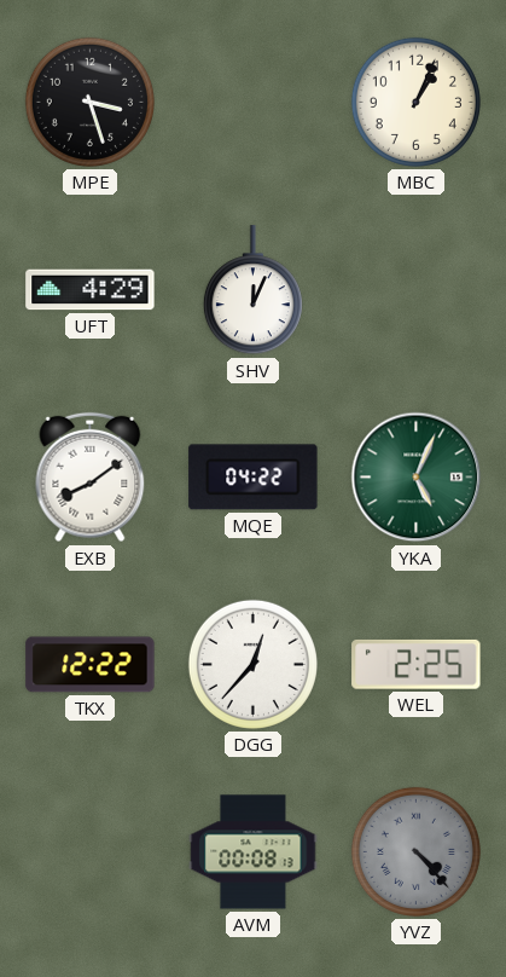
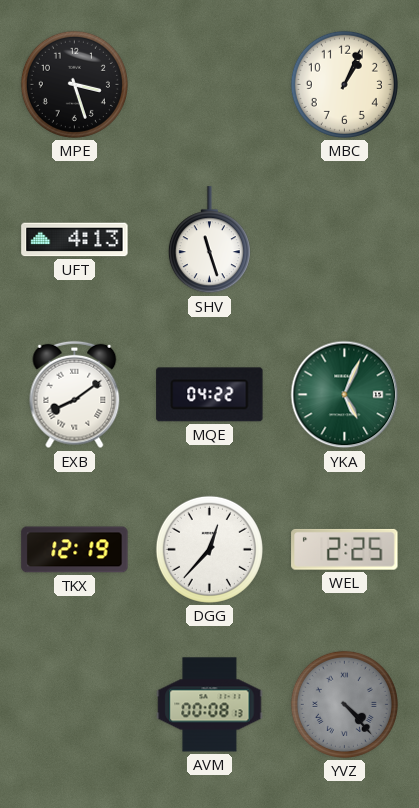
UFT: 4:29 -> 4:13 (75, 240)
SHV: 12:04 -> 11:27 (209, 240)
TKX: 12:22 -> 12:19 (75, 550)
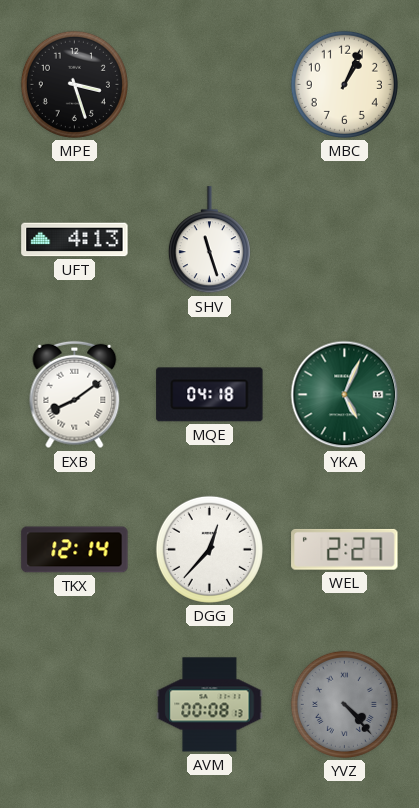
MQE: 04:22 -> 04:18 (210, 395)
TKX: 12:19 -> 12:14 (75, 550)
WEL: 2:25 -> 2:27 (345, 549)
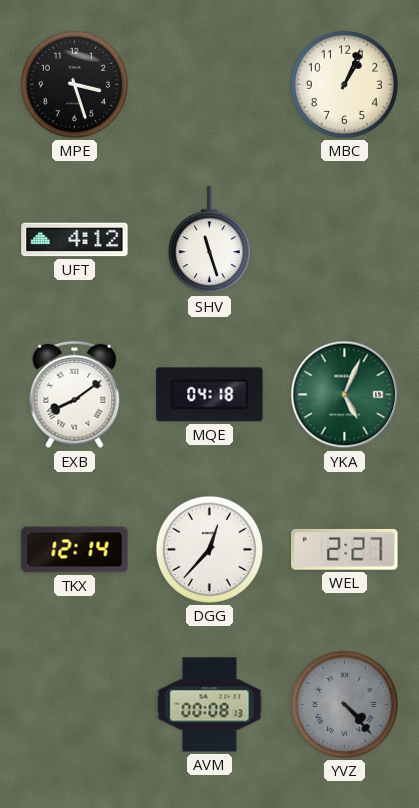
UFT: 4:13 -> 4:12 (75, 240)
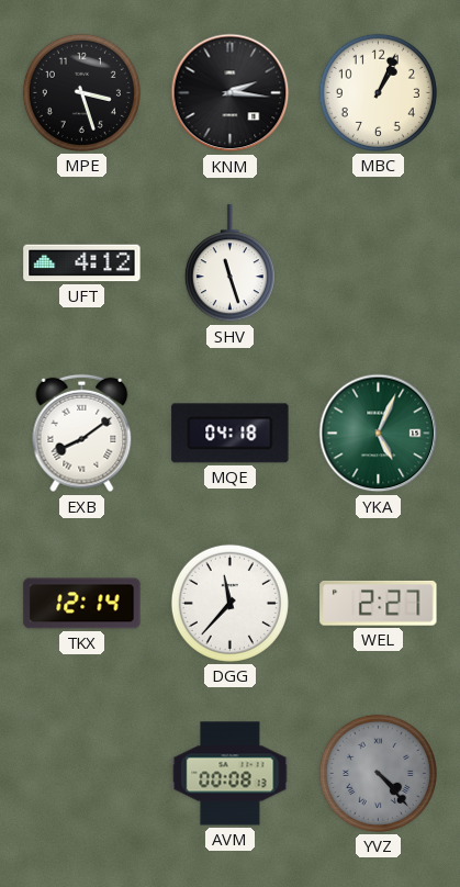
KNM: none -> 2:16 (231, 93)
DGG: 12:37 -> 11:37 (229, 603)
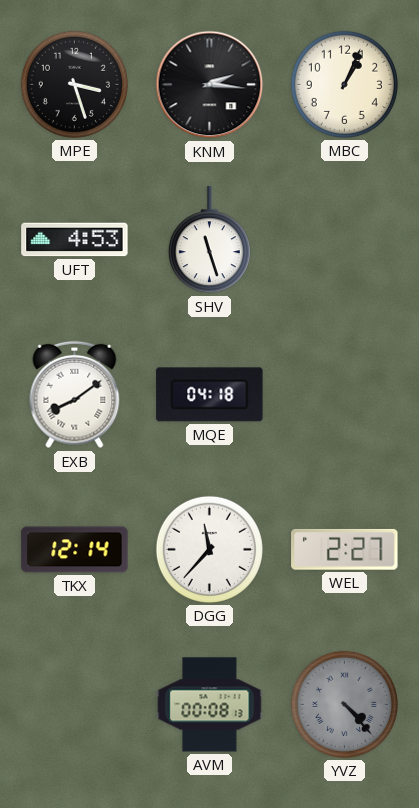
UFT: 4:12 -> 4:53 (75, 240)
YKA: 5:04 -> none (379, 434)
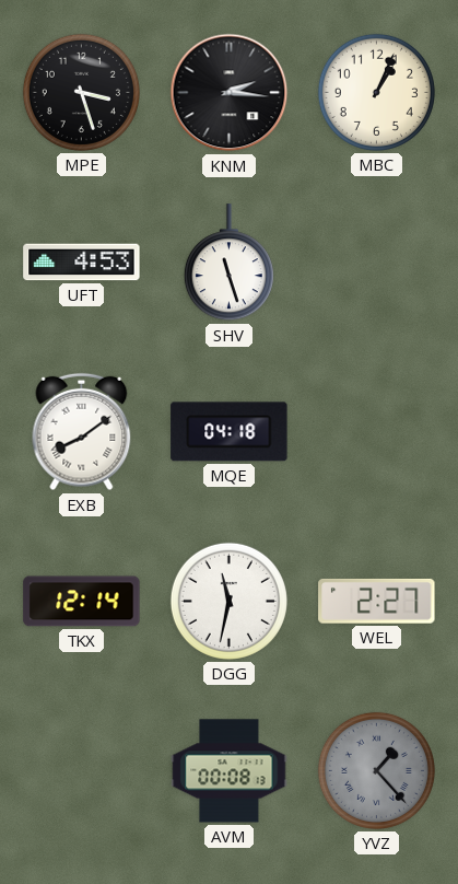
DGG: 11:37 -> 11:32 (228, 601)
YVZ: 4:23 -> 1:23 (376, 770)
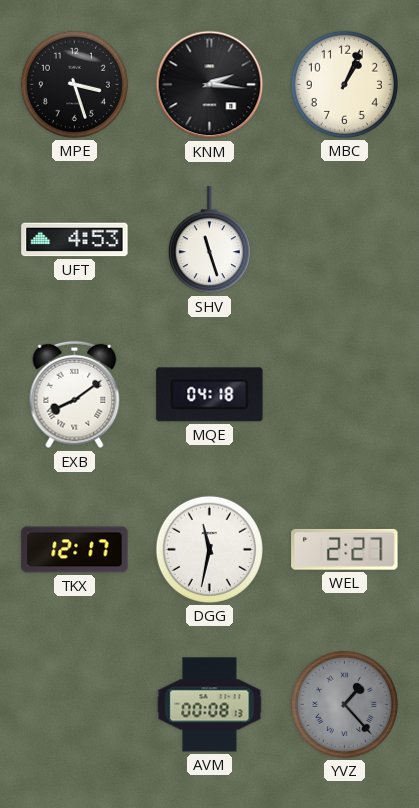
TKX: 12:14 -> 12:17 (75, 550)
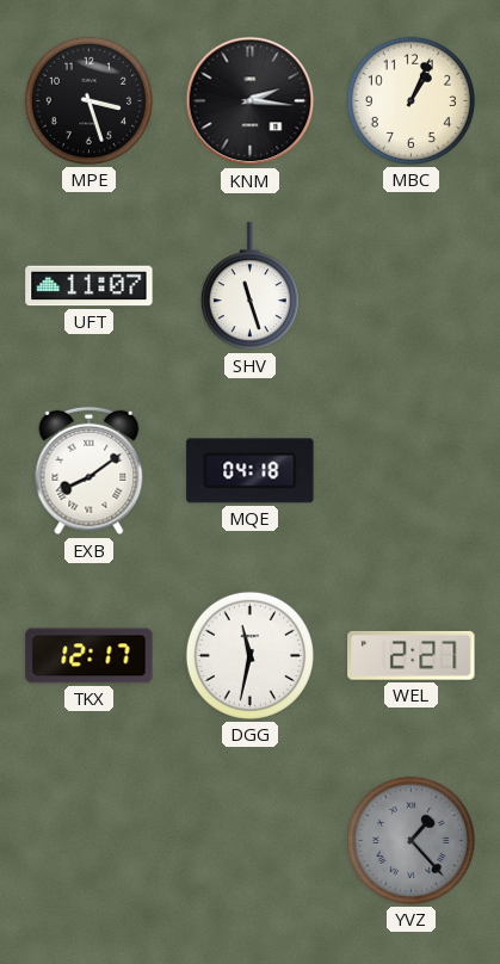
UFT: 4:53 -> 11:07 (89, 286)
AVM: 00:08 -> none (210, 705)
